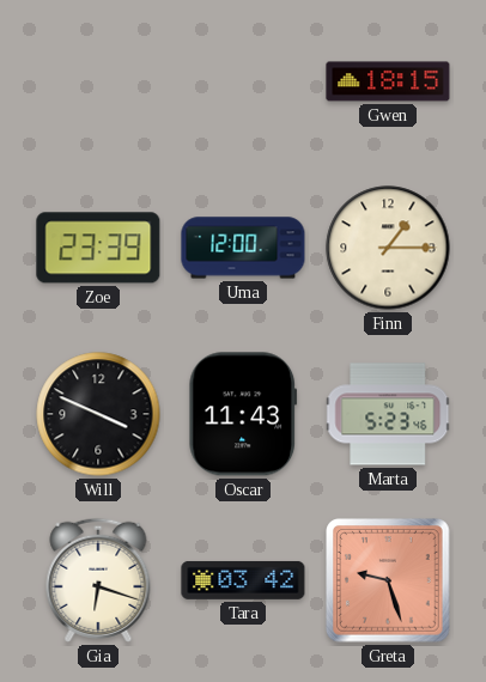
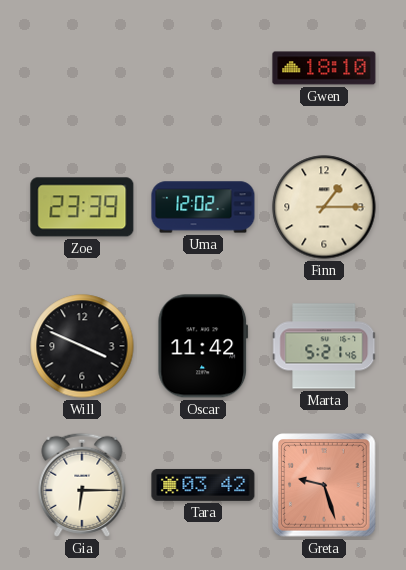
Gwen: 18:15 -> 18:10 (324, 68)
Uma: 12:00 -> 12:02 (203, 207)
Oscar: 11:43 -> 11:42 (203, 346)
Marta: 5:23 -> 5:21 (325, 346)
Gia: 6:18 -> 6:15 (82, 485)
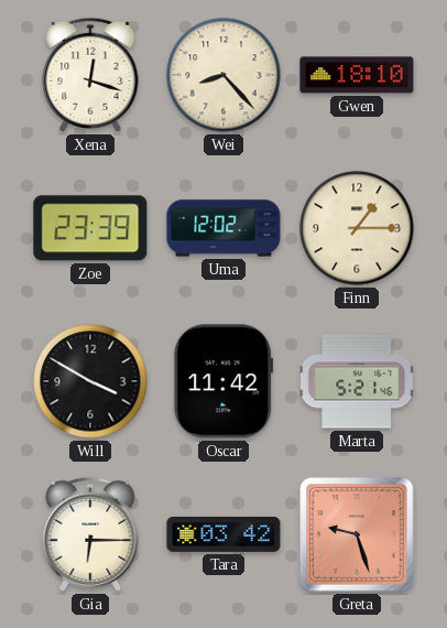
Xena: none -> 12:18 (90, 75)
Wei: none -> 8:23 (223, 75)
Will: 3:49 -> 3:50 (90, 381)
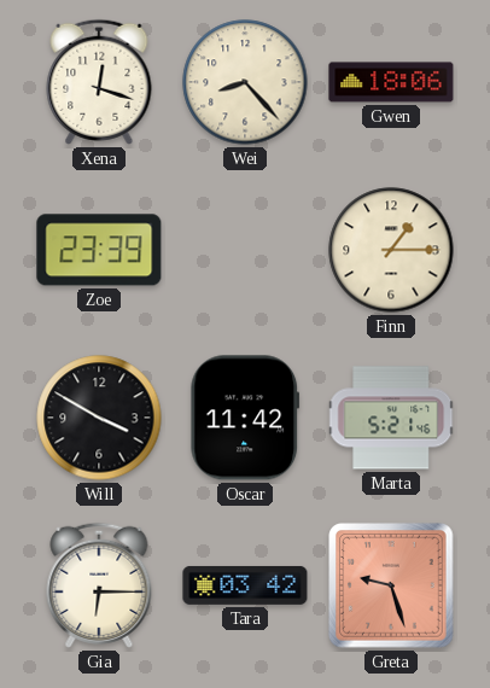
Gwen: 18:10 -> 18:06 (391, 82)
Uma: 12:02 -> none (223, 228)
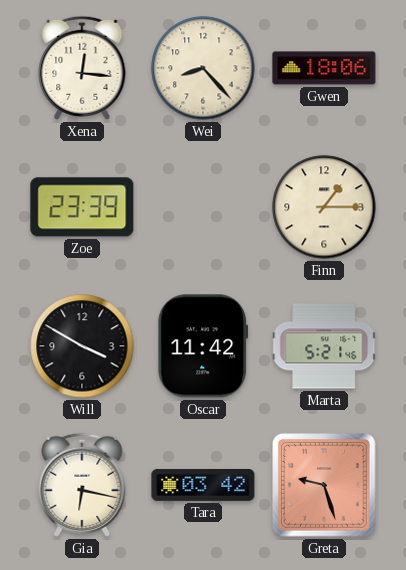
Xena: 12:18 -> 12:16 (82, 68)
Gia: 6:15 -> 6:17 (82, 485)
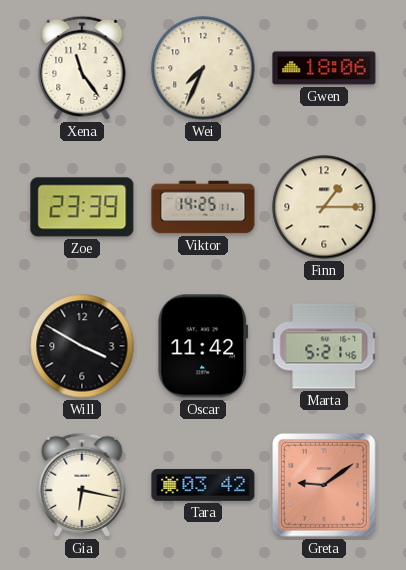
Xena: 12:16 -> 11:24 (82, 68)
Wei: 8:23 -> 7:34 (203, 68)
Viktor: none -> 14:25 (203, 207)
Greta: 9:27 -> 9:09 (324, 485)
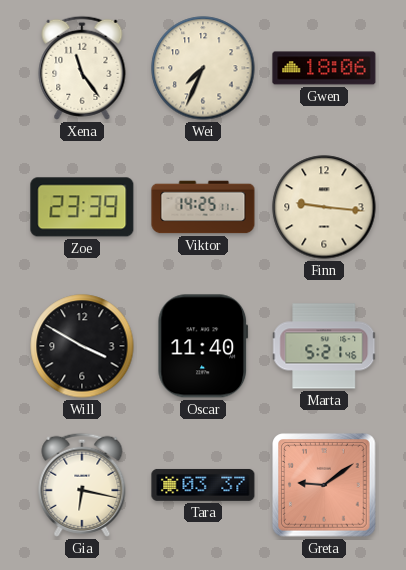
Finn: 1:15 -> 9:16 (324, 207)
Oscar: 11:42 -> 11:40 (203, 346)
Tara: 03:42 -> 03:37 (203, 485)
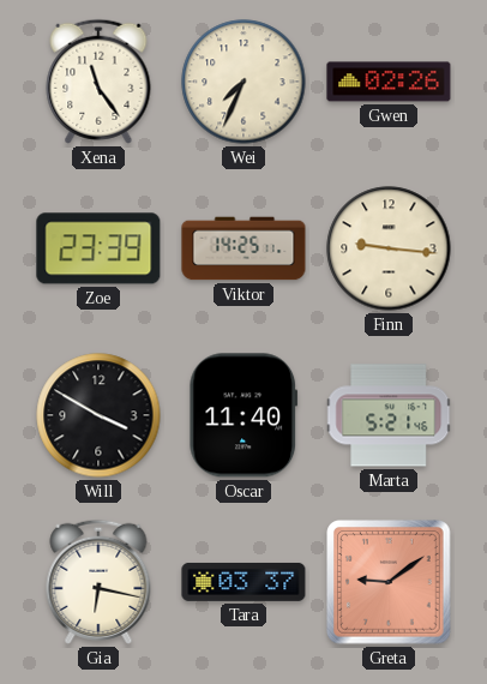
Gwen: 18:06 -> 02:26 (389, 82)
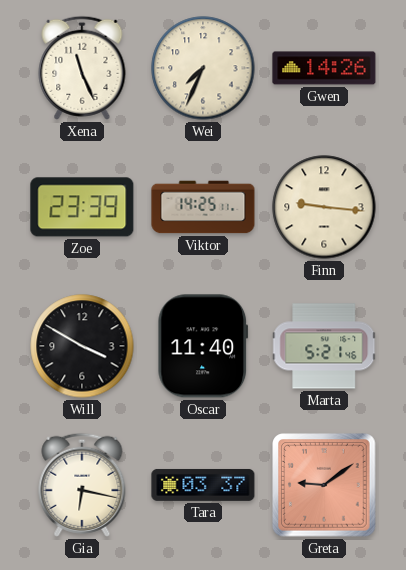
Xena: 11:24 -> 11:26 (82, 68)
Gwen: 02:26 -> 14:26 (324, 68)
